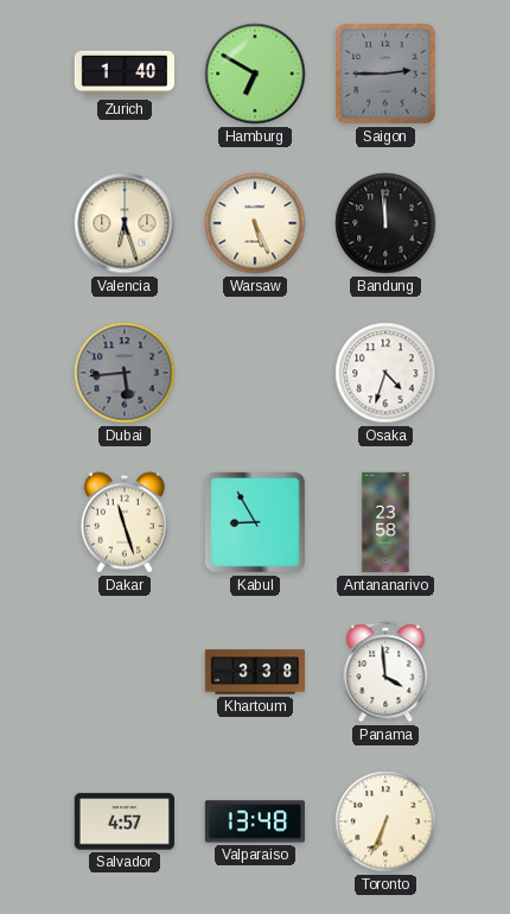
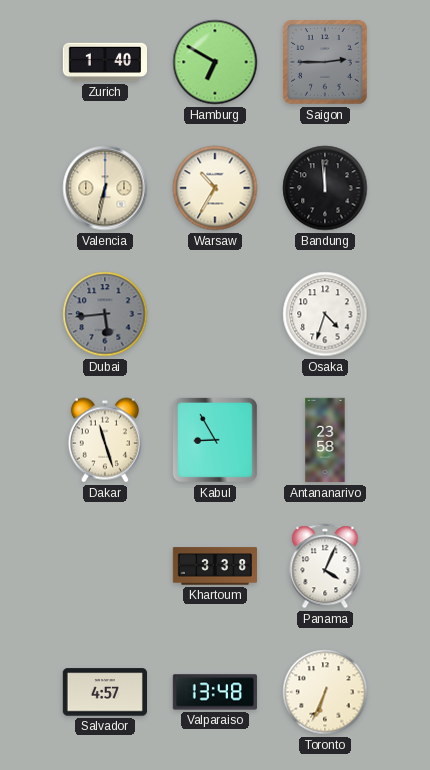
Valencia: 6:27 -> 6:32 (105, 188)
Warsaw: 5:26 -> 10:35 (215, 188)
Panama: 3:59 -> 4:04 (325, 566)
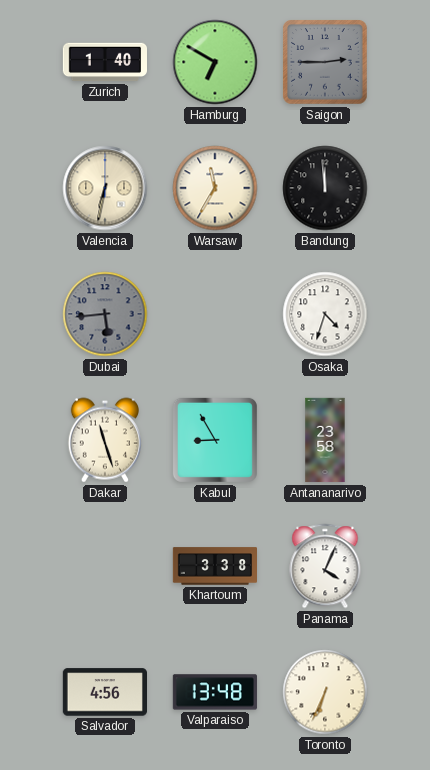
Warsaw: 10:35 -> 11:35 (215, 188)
Salvador: 4:57 -> 4:56 (104, 692)
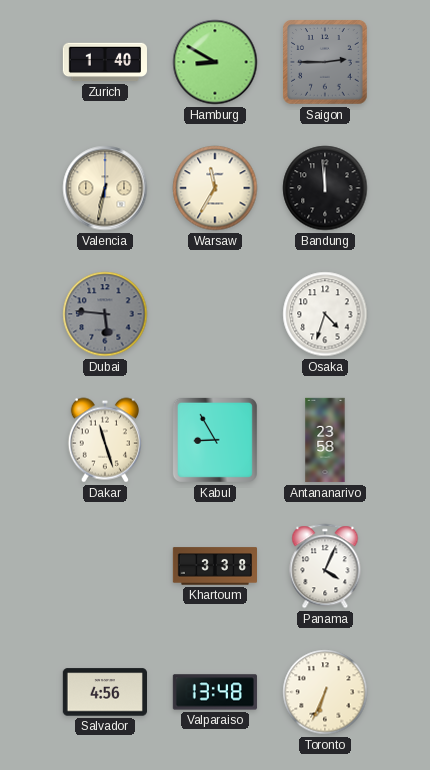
Hamburg: 6:50 -> 8:50 (215, 62)
Dubai: 5:44 -> 5:46 (105, 314)
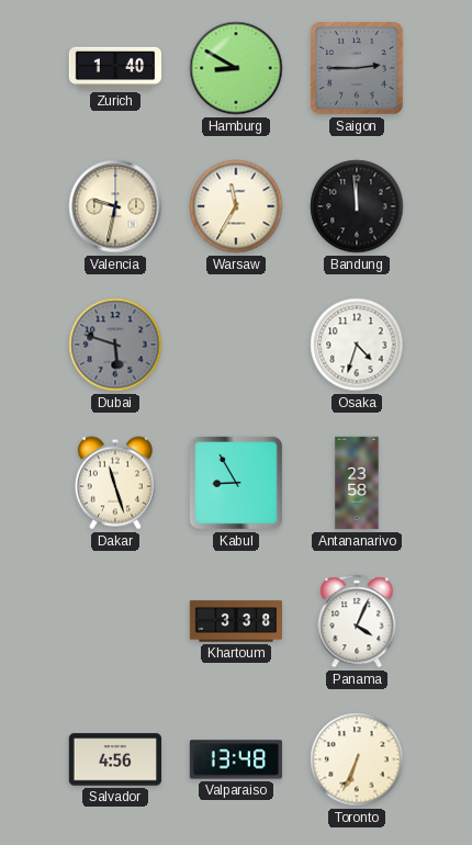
Valencia: 6:32 -> 9:32 (115, 206)
Dubai: 5:46 -> 5:48 (115, 345)
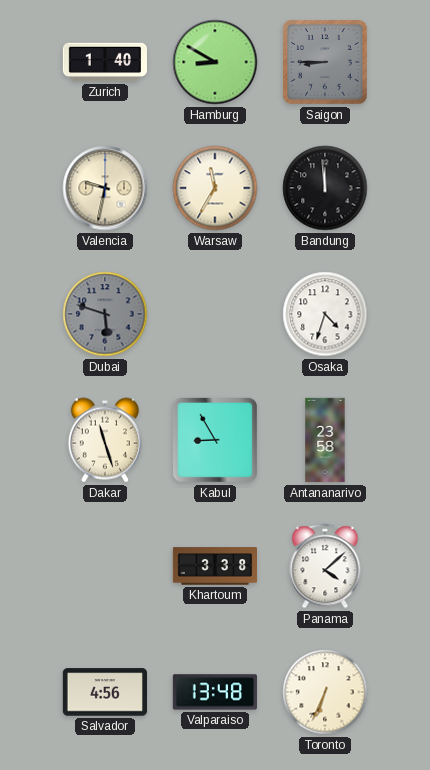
Saigon: 2:45 -> 8:45 (325, 62)
Panama: 4:04 -> 4:08 (325, 566)
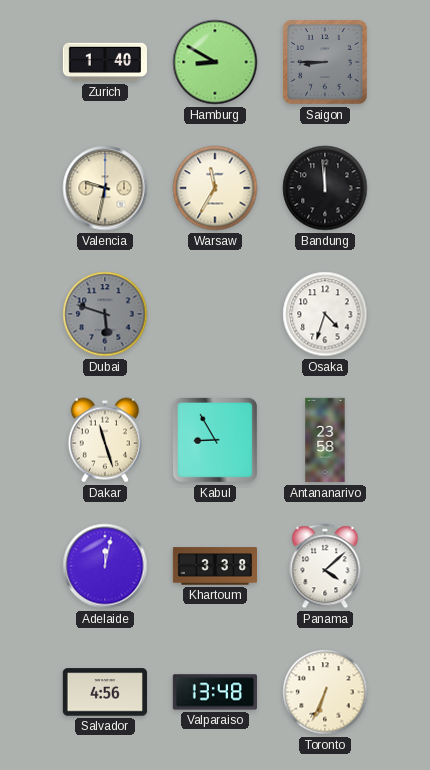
Adelaide: none -> 12:02 (105, 566)
